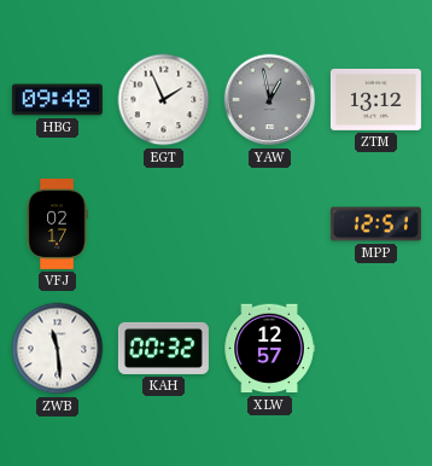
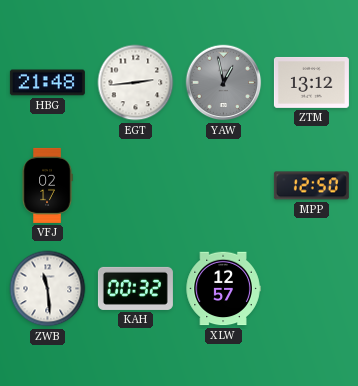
HBG: 09:48 -> 21:48 (47, 83)
EGT: 1:56 -> 2:44 (136, 83)
MPP: 12:51 -> 12:50 (311, 186)
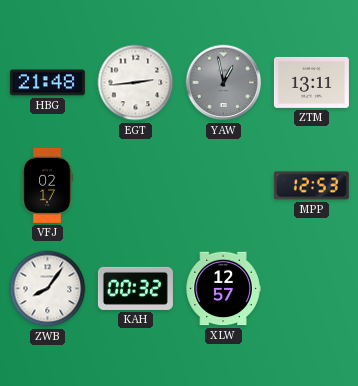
ZTM: 13:12 -> 13:11 (311, 82)
MPP: 12:50 -> 12:53 (311, 186)
ZWB: 11:29 -> 8:06 (48, 289)
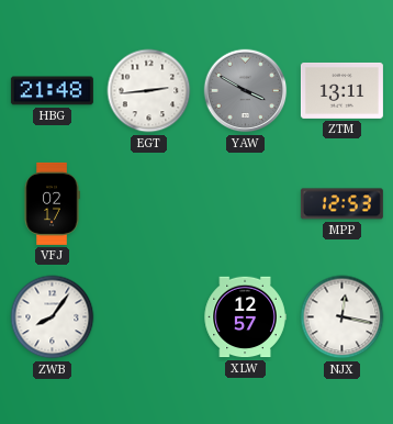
YAW: 12:58 -> 3:50 (246, 91)
KAH: 00:32 -> none (135, 288)
NJX: none -> 12:17 (343, 317)
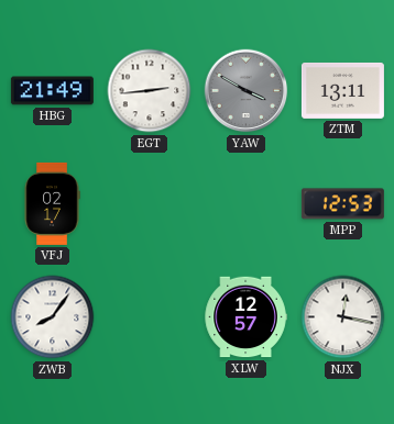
HBG: 21:48 -> 21:49 (52, 91)
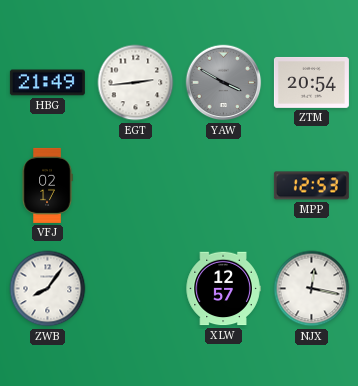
ZTM: 13:11 -> 20:54 (311, 82)
